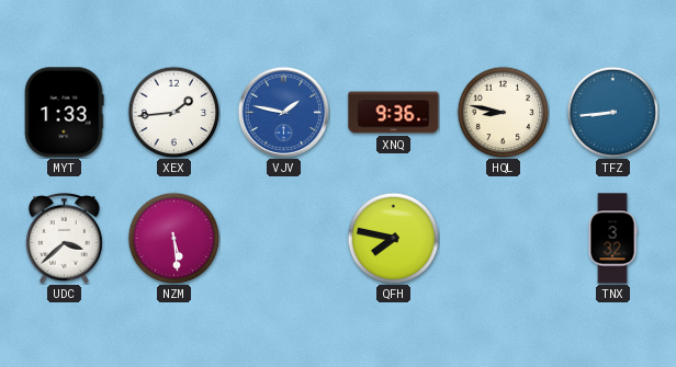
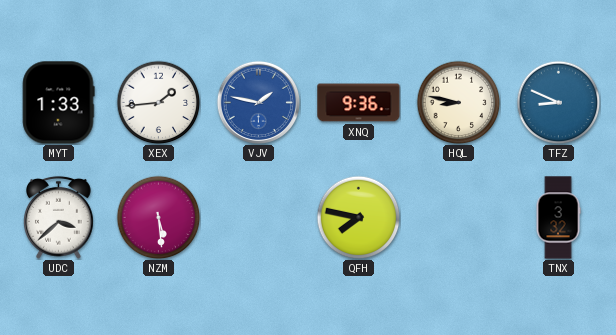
TFZ: 8:44 -> 8:49 (558, 102)
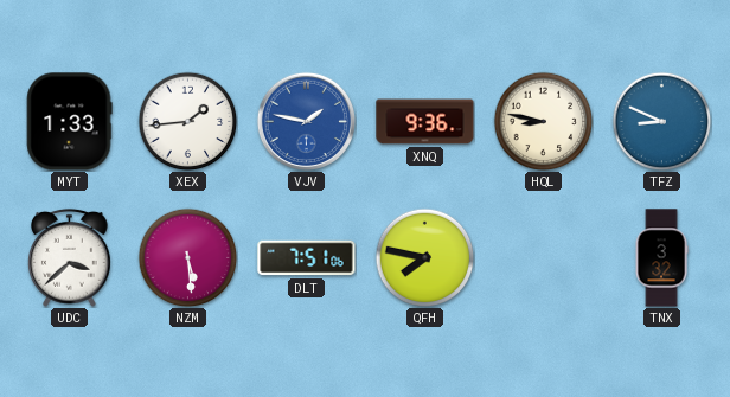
DLT: none -> 7:51 (307, 258)
